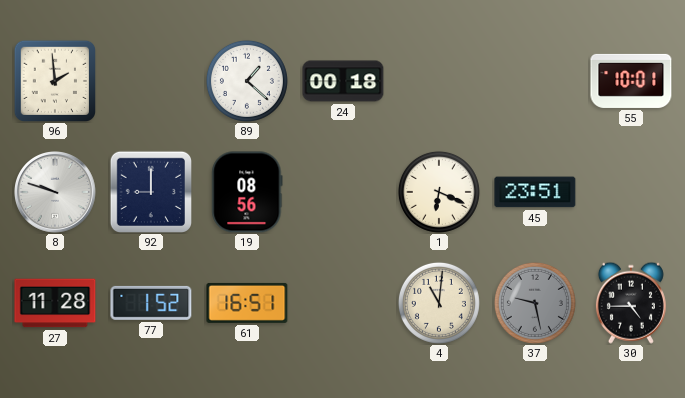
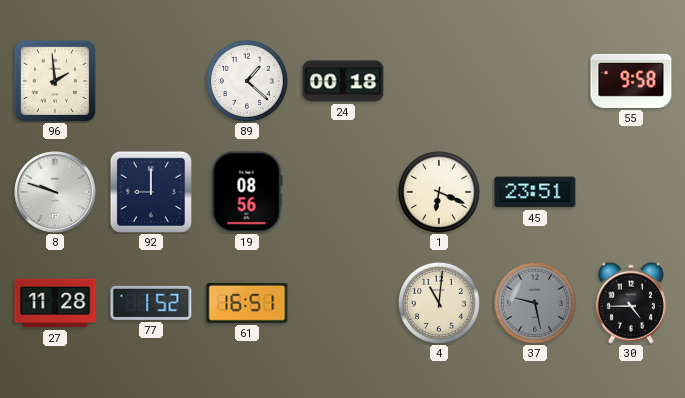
55: 10:01 -> 9:58 (631, 81)
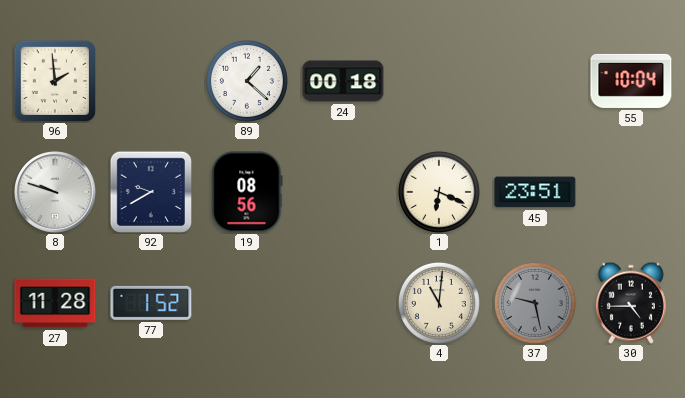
55: 9:58 -> 10:04 (631, 81)
92: 9:00 -> 9:40 (150, 191)
61: 16:51 -> none (247, 303)
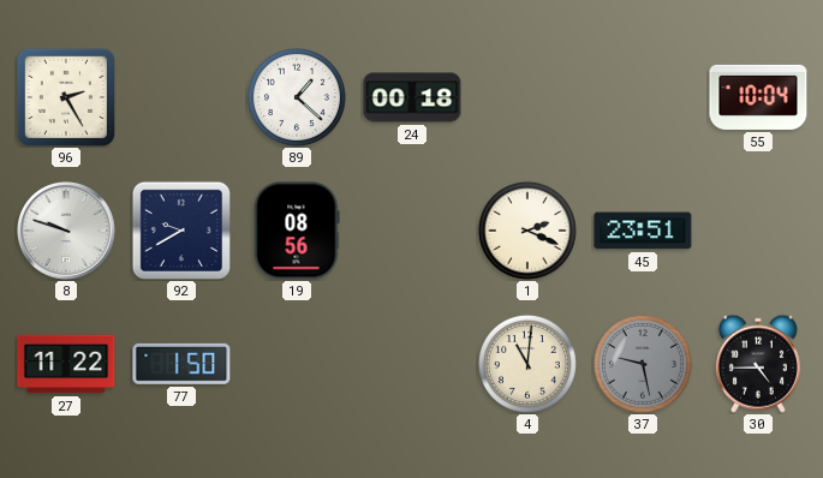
96: 1:59 -> 2:25 (65, 96)
1: 6:19 -> 2:19 (527, 231)
27: 11:28 -> 11:22 (66, 364)
77: 1:52 -> 1:50 (181, 364)
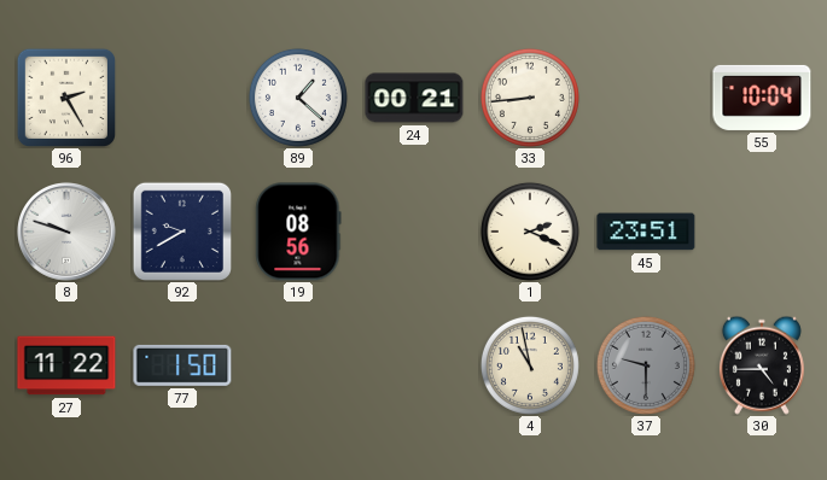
24: 00:18 -> 00:21 (414, 98)
33: none -> 8:44 (530, 98)
4: 11:01 -> 10:58 (530, 365)
37: 9:28 -> 9:30 (646, 365)
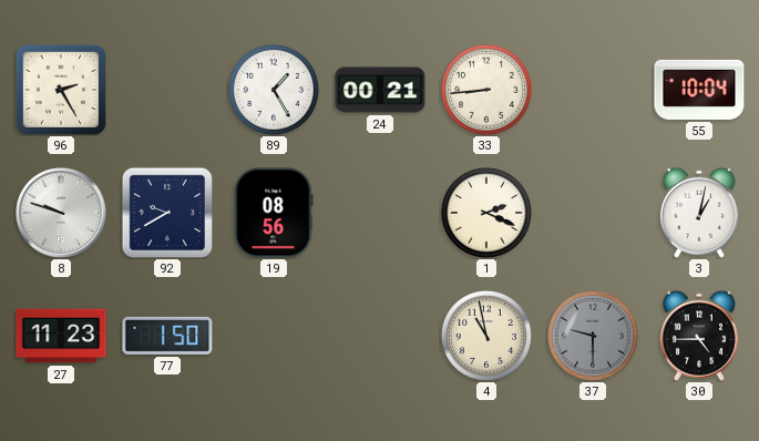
89: 1:22 -> 1:25 (274, 90)
45: 23:51 -> none (646, 232)
3: none -> 1:02 (699, 213)
27: 11:22 -> 11:23 (61, 336)
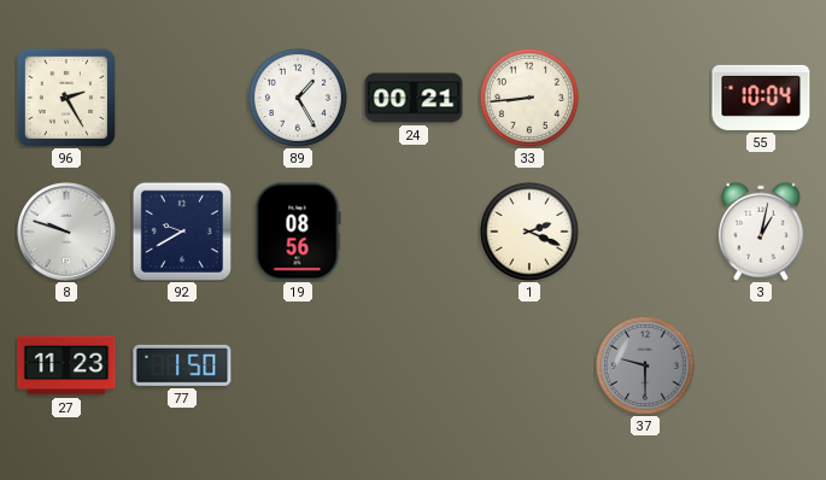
4: 10:58 -> none (486, 336)
30: 4:45 -> none (699, 336)
